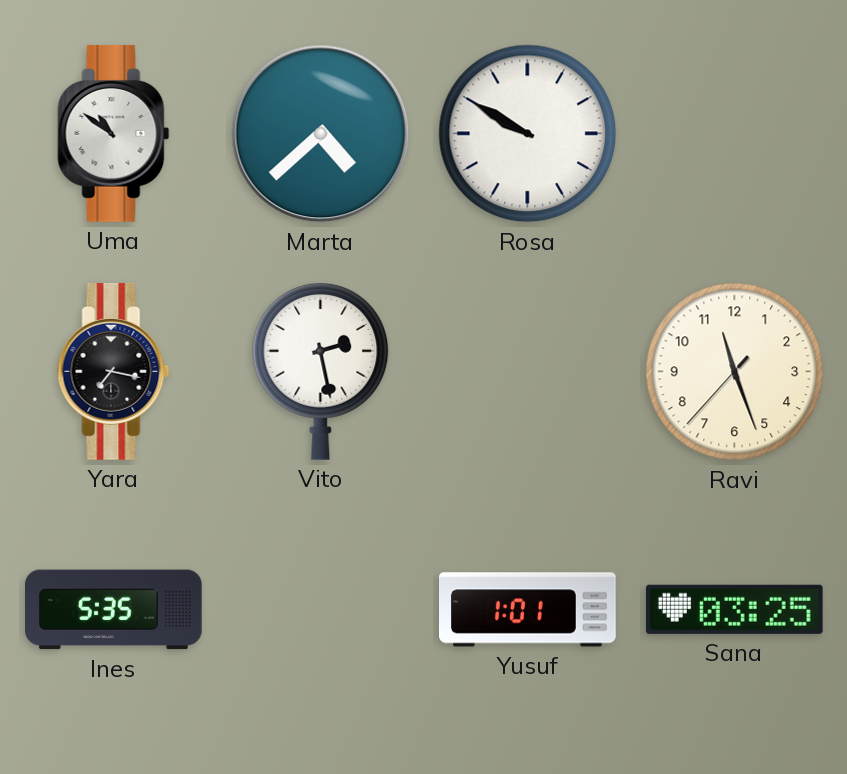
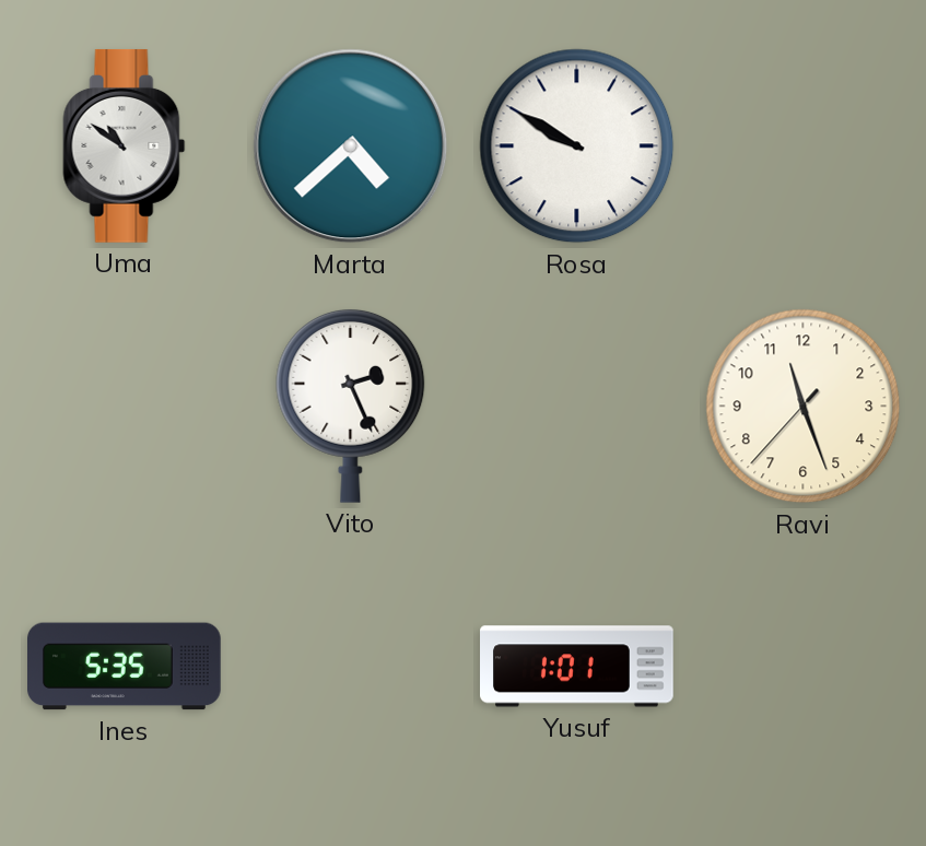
Yara: 7:17 -> none (114, 371)
Vito: 2:28 -> 2:26 (351, 406)
Sana: 03:25 -> none (734, 609)
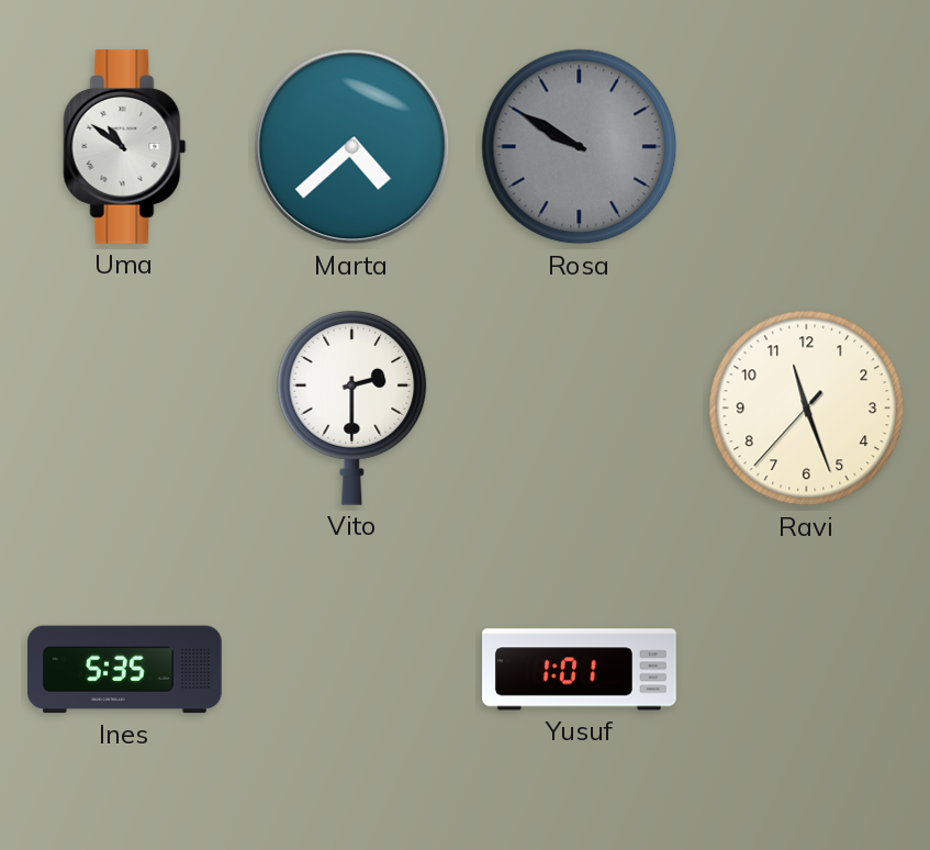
Rosa dial: white -> grey (580, 147)
Vito: 2:26 -> 2:30 (352, 407)
